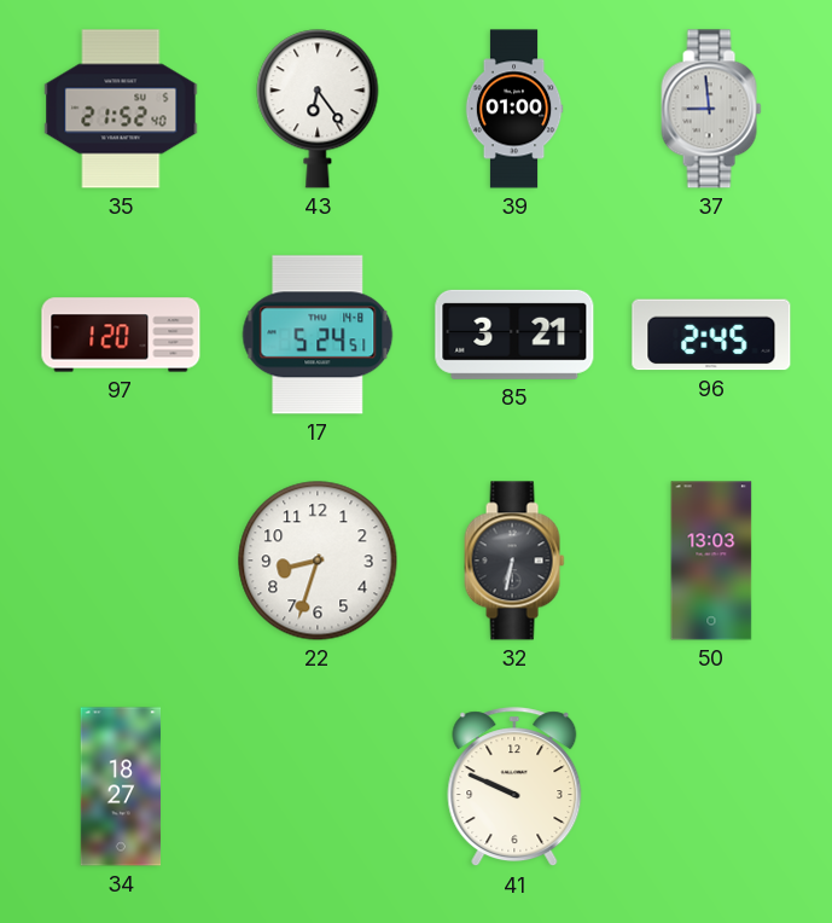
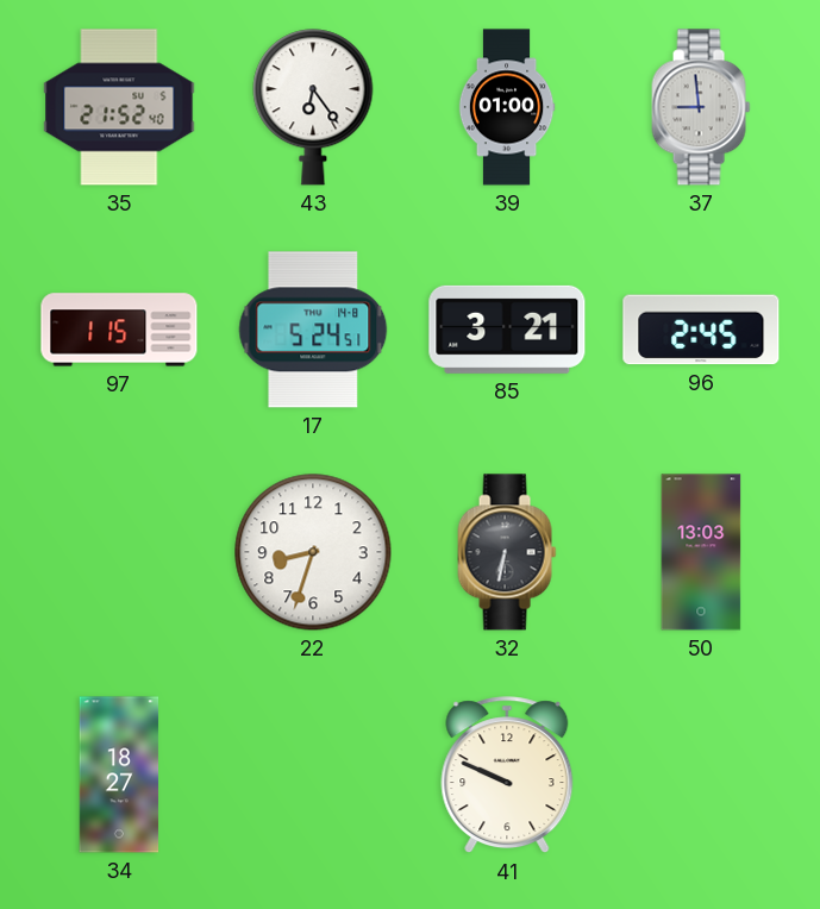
97: 1:20 -> 1:15 (119, 330)
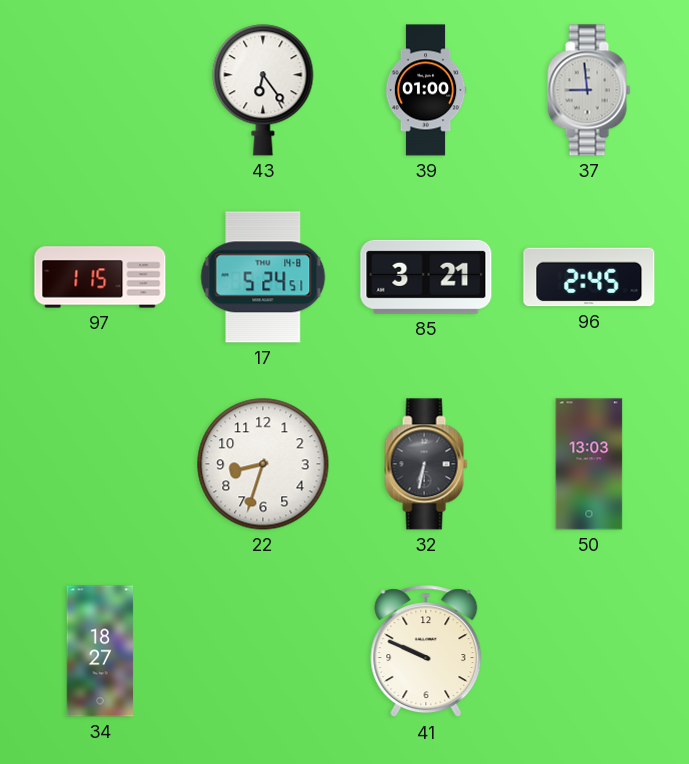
35: 21:52 -> none (119, 107)
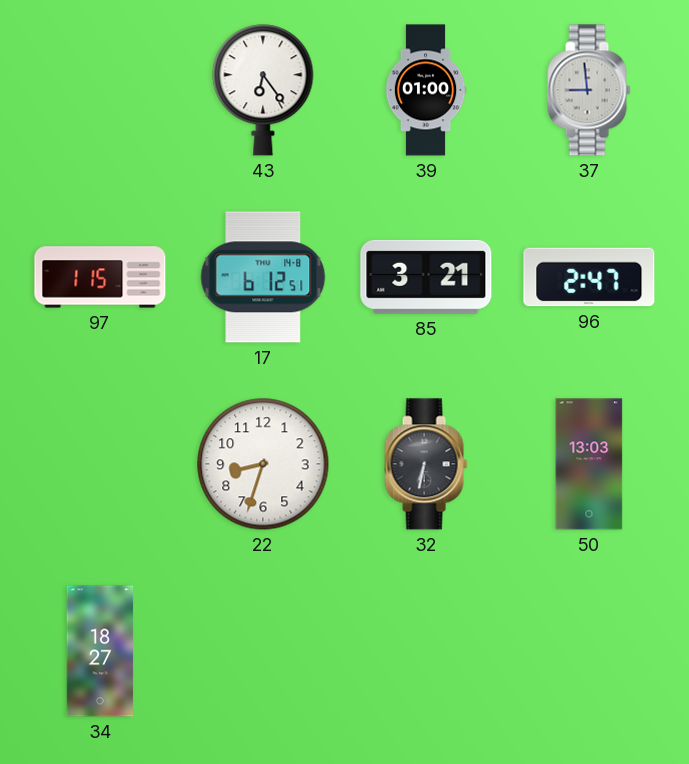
17: 5:24 -> 6:12 (263, 277)
96: 2:45 -> 2:47 (589, 277)
41: 9:49 -> none (426, 652)
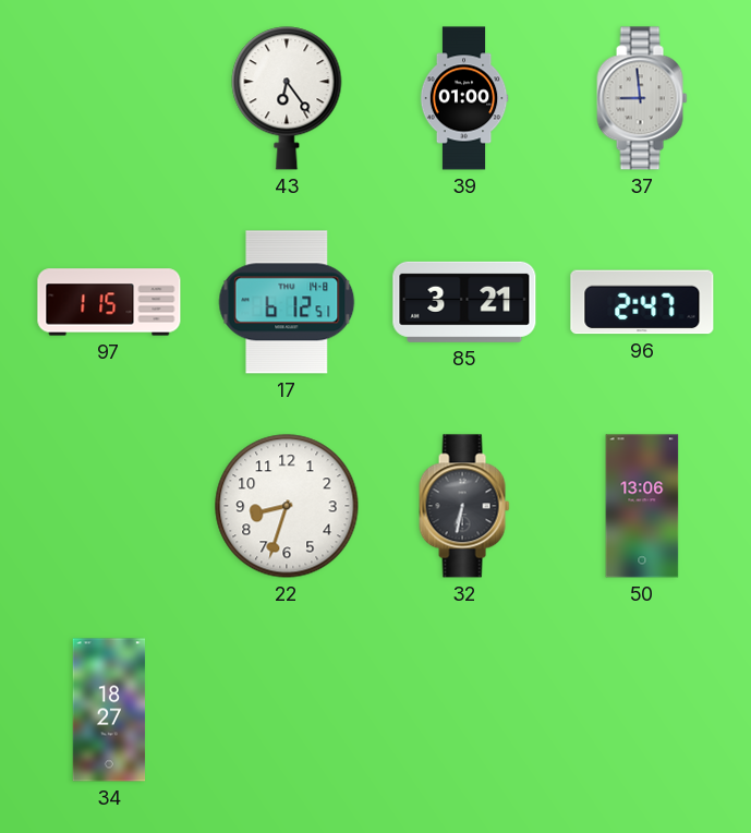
50: 13:03 -> 13:06 (642, 506)
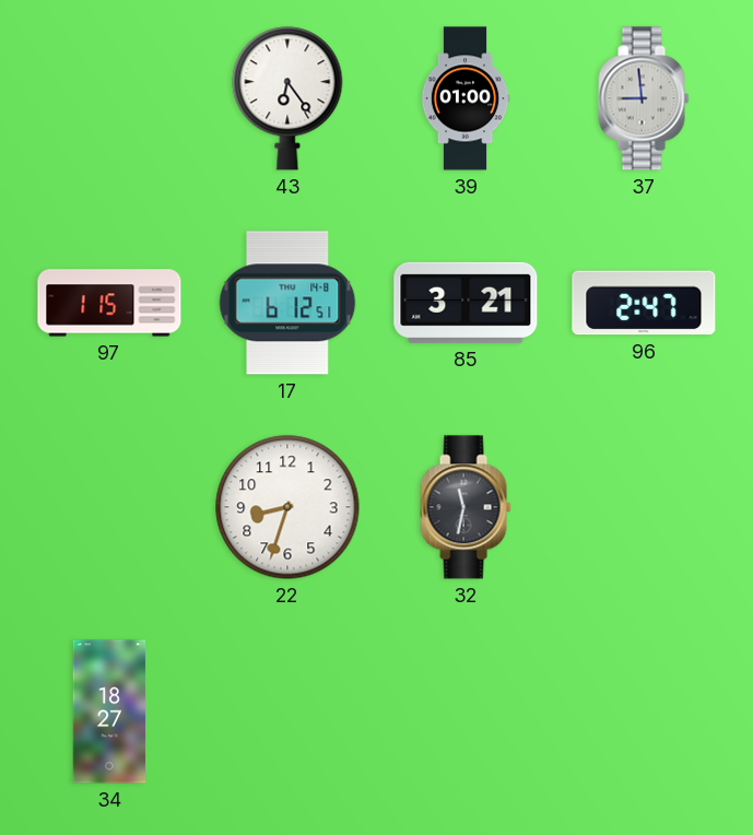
32: 6:32 -> 11:32 (466, 507)
50: 13:06 -> none (642, 506)
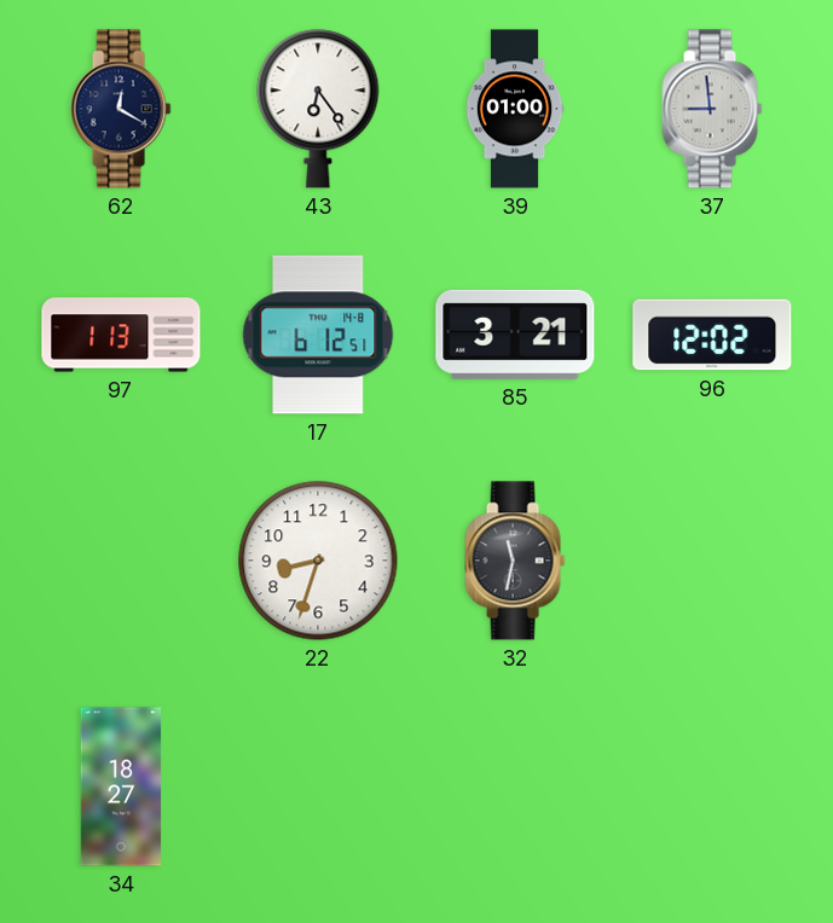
62: none -> 12:20 (121, 109)
97: 1:15 -> 1:13 (121, 335)
96: 2:47 -> 12:02 (712, 335)
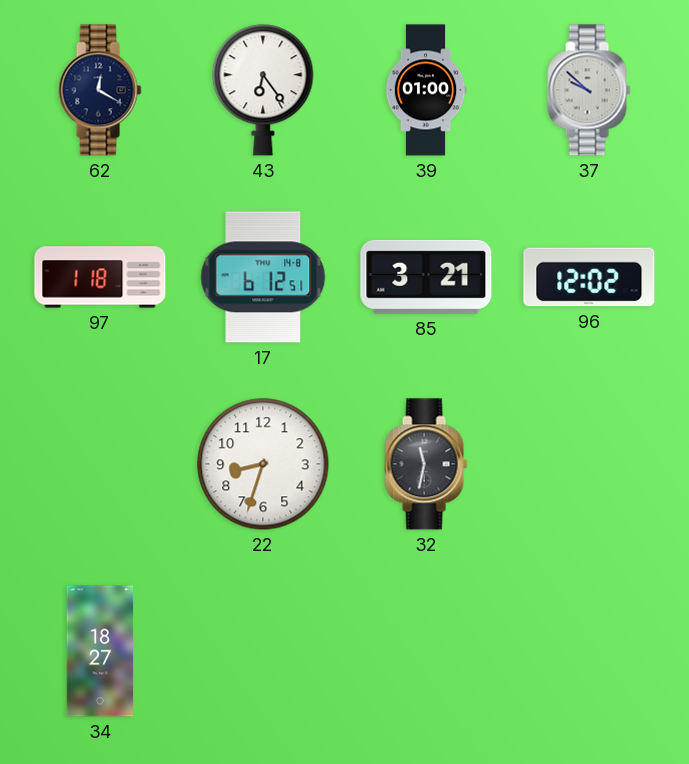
37: 8:59 -> 9:52 (589, 90)
97: 1:13 -> 1:18 (100, 277)
